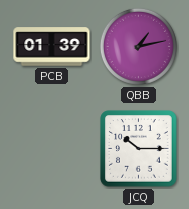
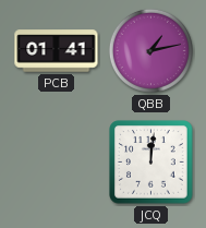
PCB: 01:39 -> 01:41 (57, 51)
JCQ: 10:15 -> 12:01 (152, 163)
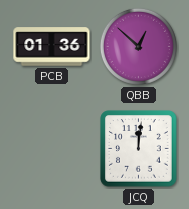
PCB: 01:41 -> 01:36 (52, 47)
QBB: 1:13 -> 12:52 (138, 46)
